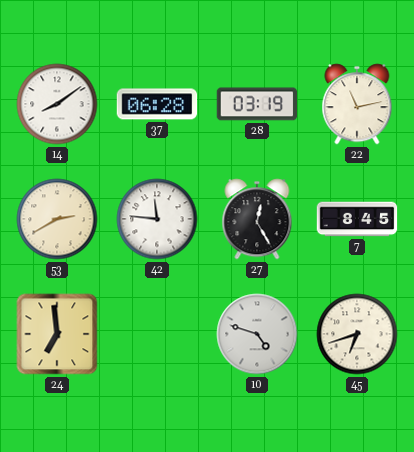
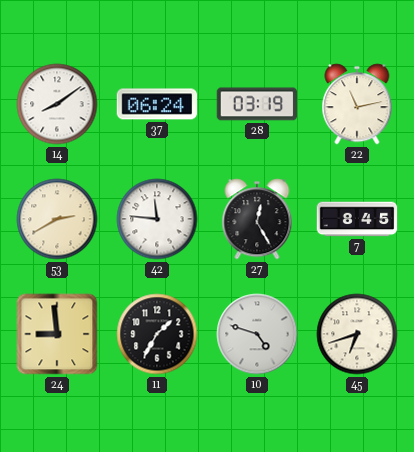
37: 06:28 -> 06:24 (157, 104)
24: 6:59 -> 8:59 (57, 334)
11: none -> 1:35 (157, 334)
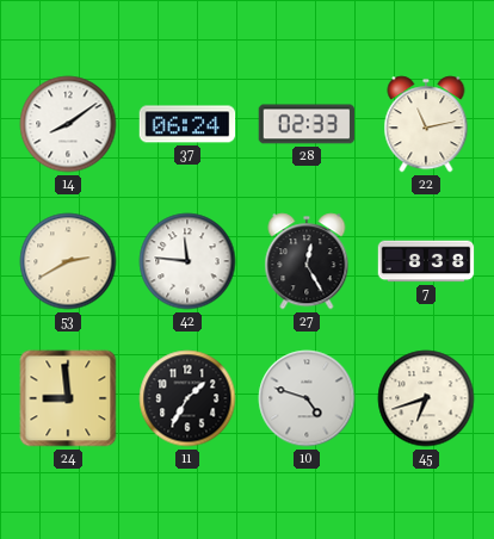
28: 03:19 -> 02:33 (307, 124)
7: 8:45 -> 8:38 (426, 261)
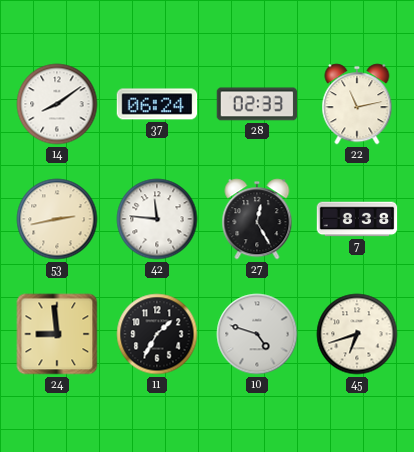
53: 2:40 -> 2:43 (57, 219)
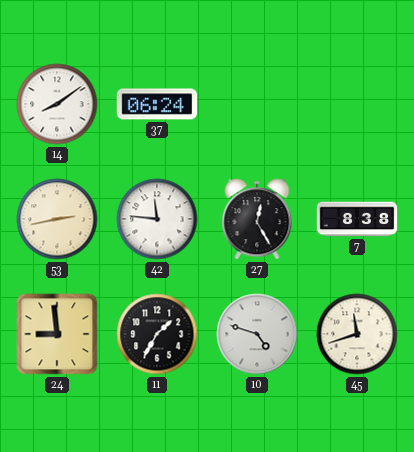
28: 02:33 -> none (257, 104)
22: 11:13 -> none (357, 104)
45: 6:42 -> 11:42 (357, 334)
